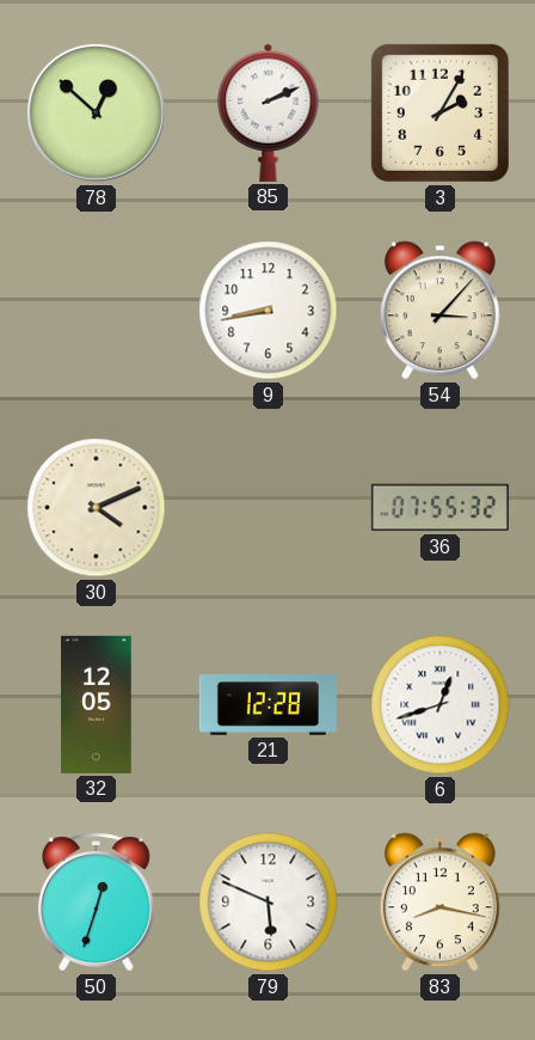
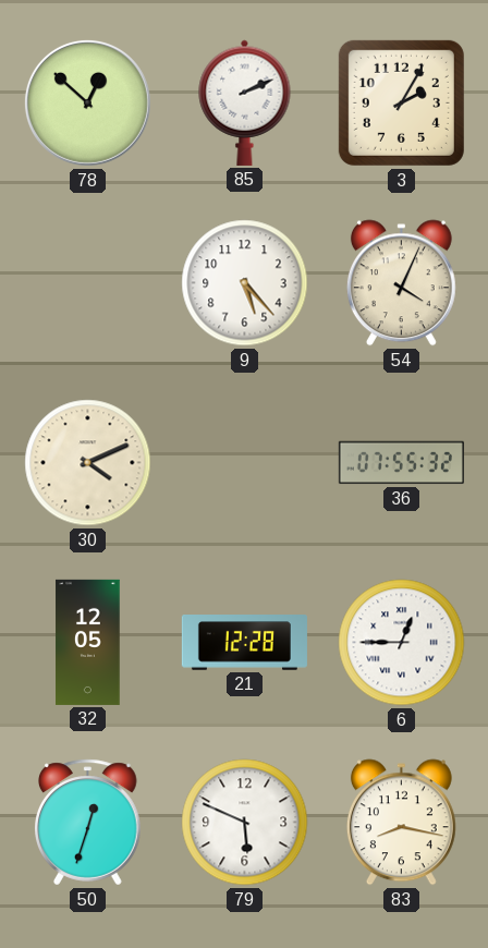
9: 8:43 -> 5:23 (245, 283)
54: 3:07 -> 4:04 (401, 283)
6: 12:42 -> 12:45 (402, 643)
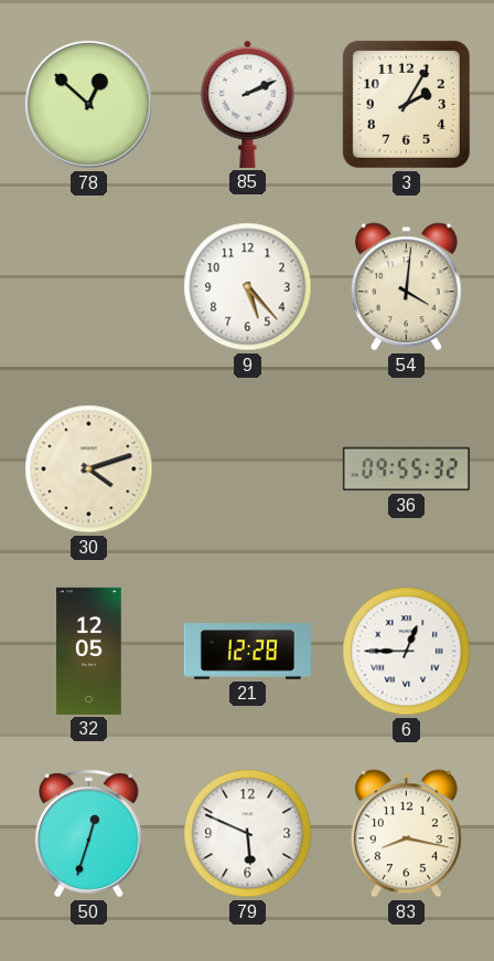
54: 4:04 -> 4:01 (406, 287)
30: 4:11 -> 4:12 (89, 469)
36: 07:55 -> 09:55 (406, 469)
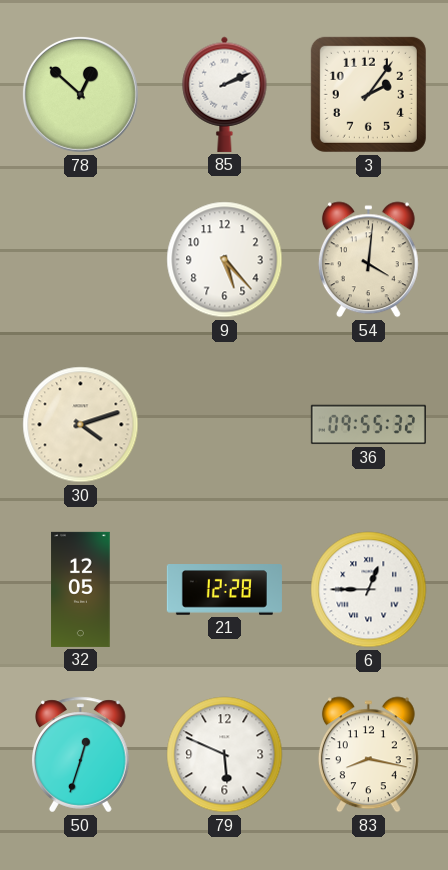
3: 2:05 -> 2:06 (368, 94)
